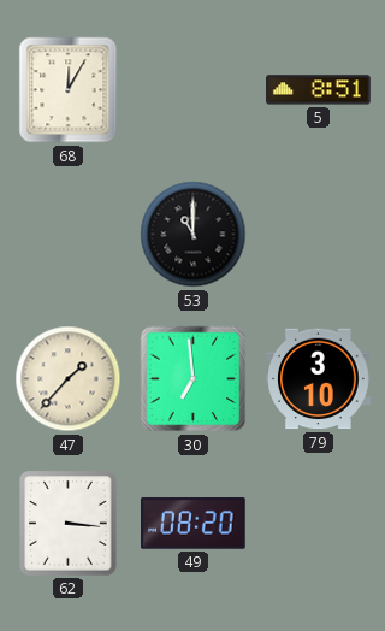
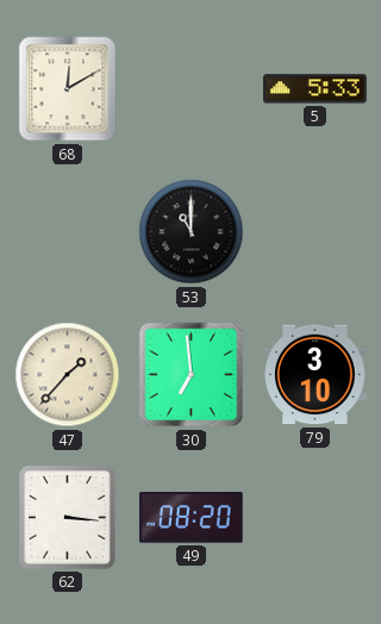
68: 12:05 -> 12:10 (68, 89)
5: 8:51 -> 5:33 (316, 89)
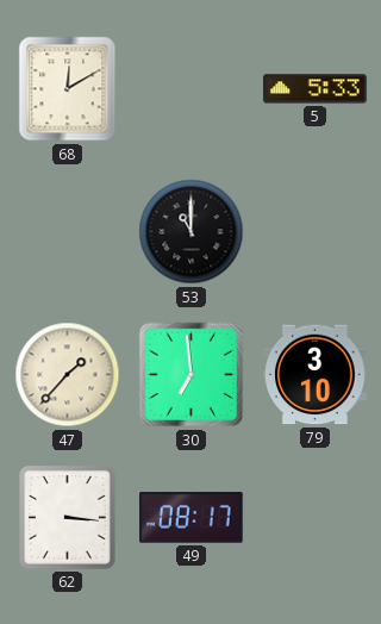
49: 08:20 -> 08:17 (192, 518)
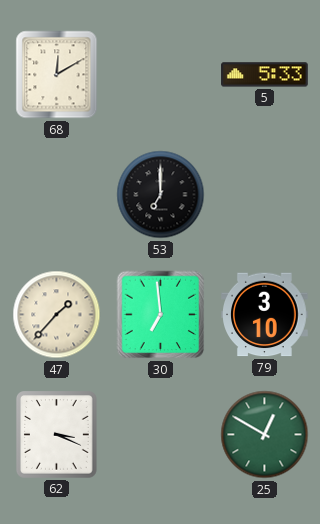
53: 11:00 -> 7:00 (161, 195)
62: 3:16 -> 3:19 (57, 435)
49: 08:17 -> none (192, 518)
25: none -> 12:50 (265, 435)
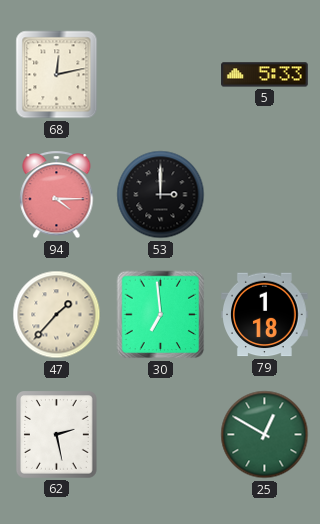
68: 12:10 -> 12:13 (57, 75)
94: none -> 4:15 (57, 195)
53: 7:00 -> 3:00 (161, 195)
79: 3:10 -> 1:18 (265, 315)
62: 3:19 -> 2:28 (57, 435)
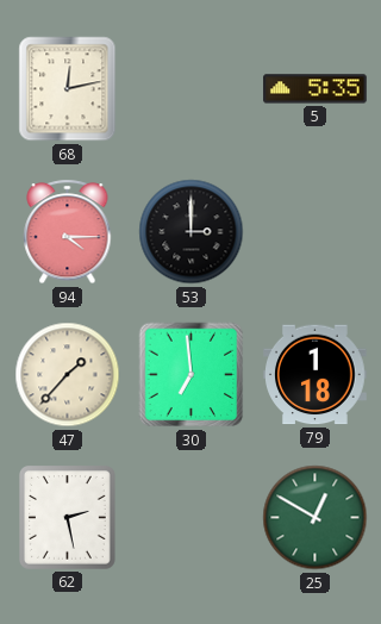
5: 5:33 -> 5:35 (316, 89)
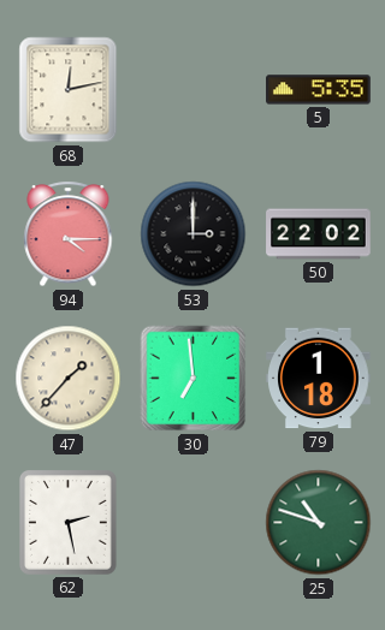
50: none -> 22:02 (319, 234)
25: 12:50 -> 10:48 (319, 523)
